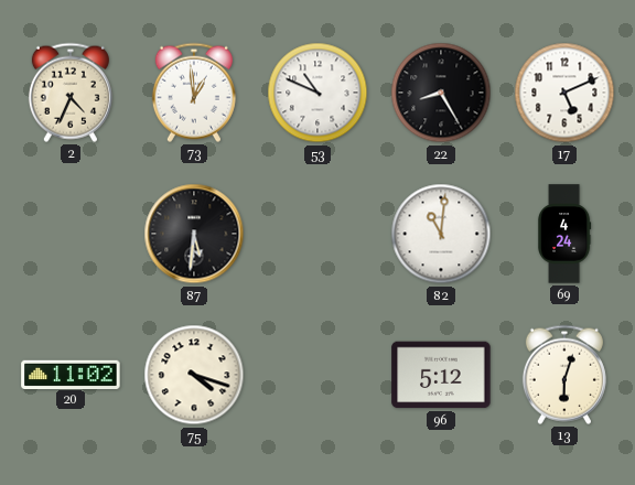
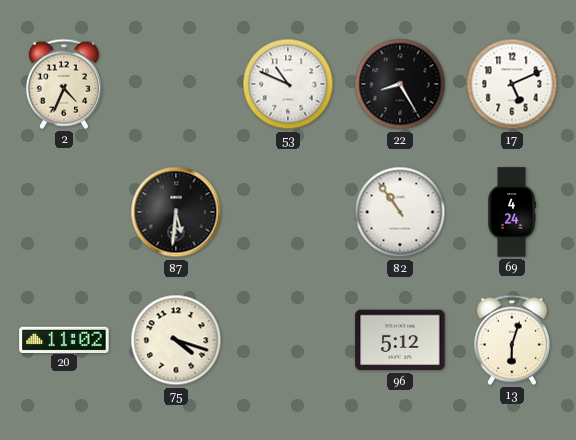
73: 12:59 -> none (194, 93)
82: 11:01 -> 10:54 (400, 212)
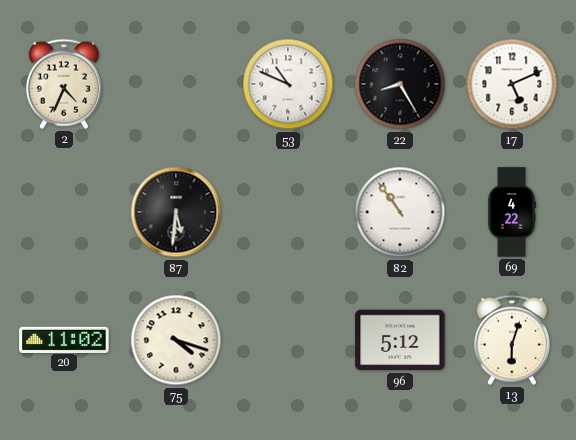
69: 4:24 -> 4:22 (512, 212)
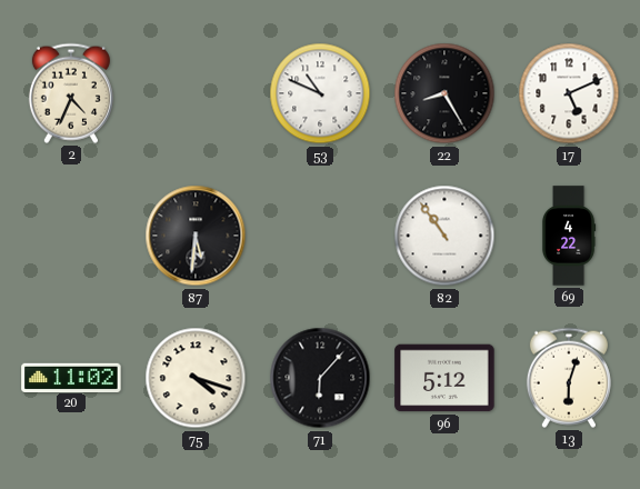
71: none -> 6:07 (320, 378)
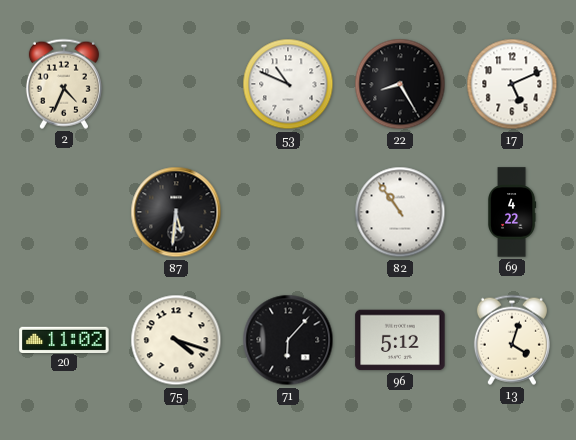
13: 6:03 -> 4:03 (512, 340)
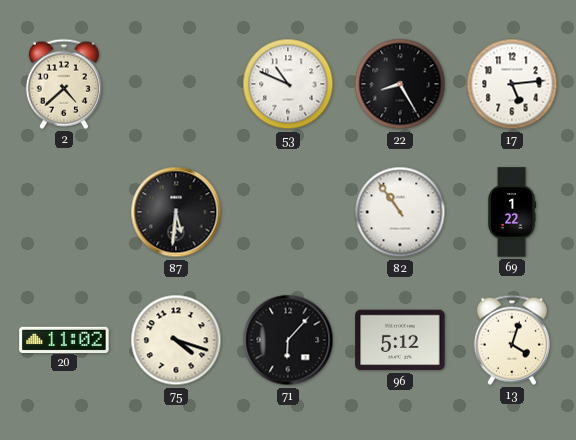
2: 4:34 -> 4:38 (64, 84)
17: 5:11 -> 5:14 (512, 84)
69: 4:22 -> 1:22 (512, 212)
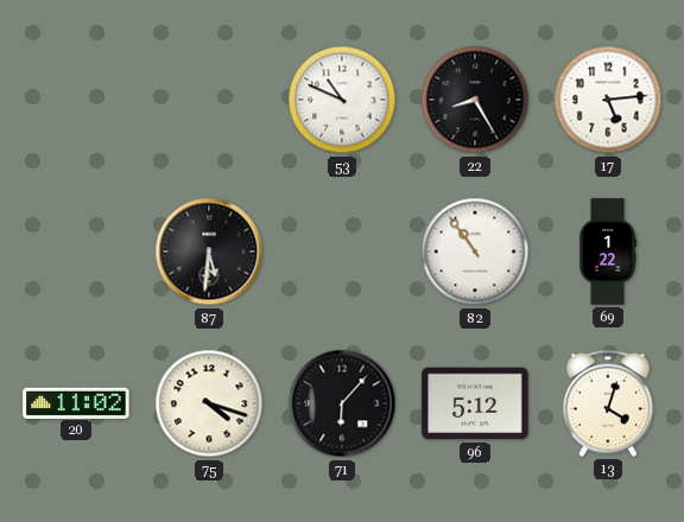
2: 4:38 -> none (64, 84)
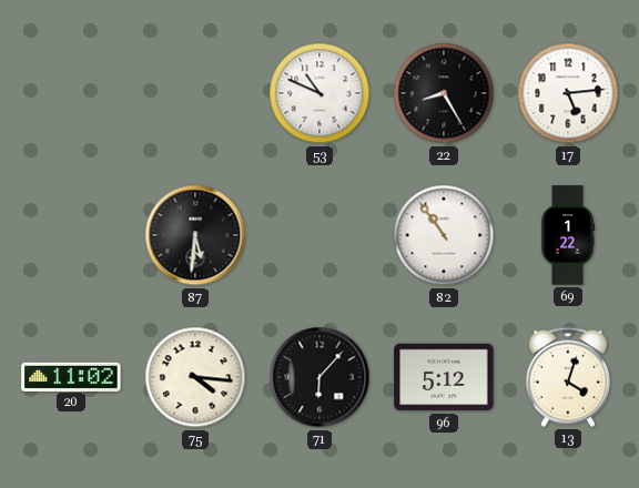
75: 4:18 -> 4:16 (195, 377)
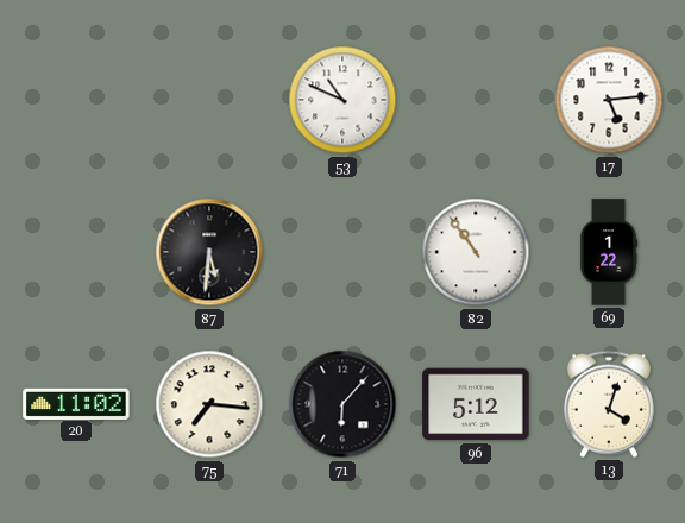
22: 8:25 -> none (444, 93)
75: 4:16 -> 7:16 (209, 404)
